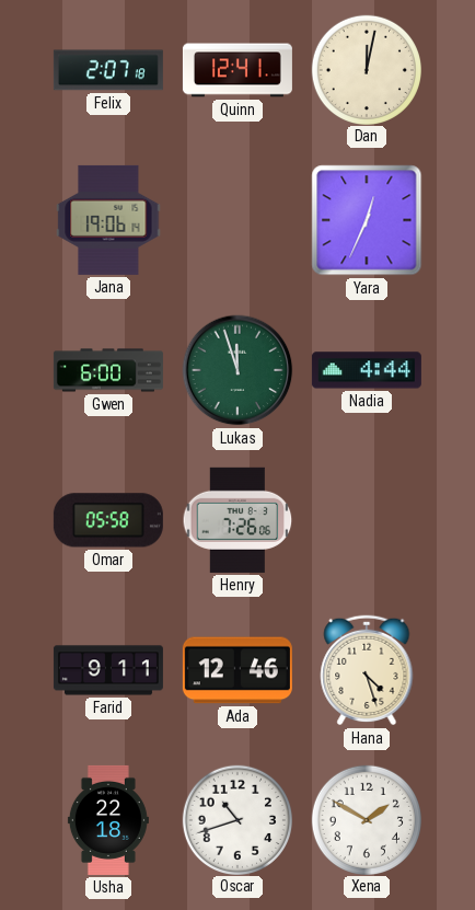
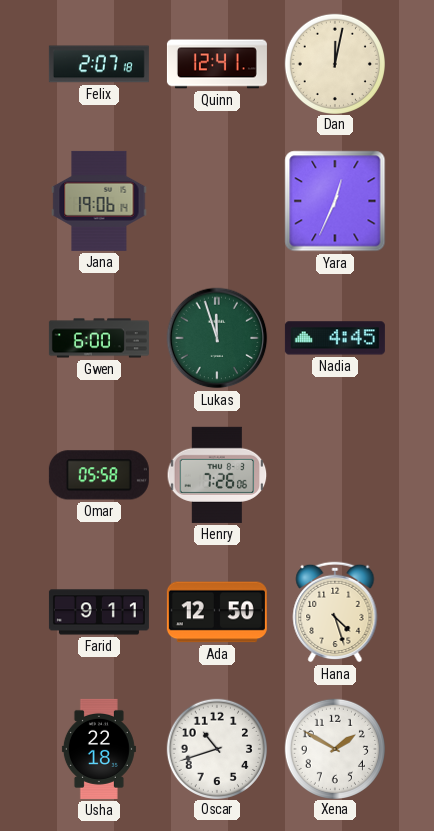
Nadia: 4:44 -> 4:45 (335, 338)
Ada: 12:46 -> 12:50 (217, 612)
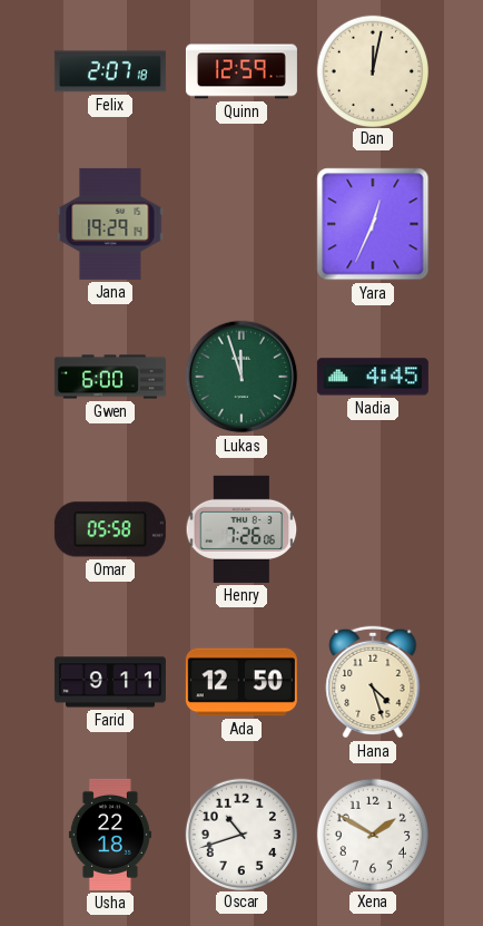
Quinn: 12:41 -> 12:59 (241, 71)
Jana: 19:06 -> 19:29 (110, 224)
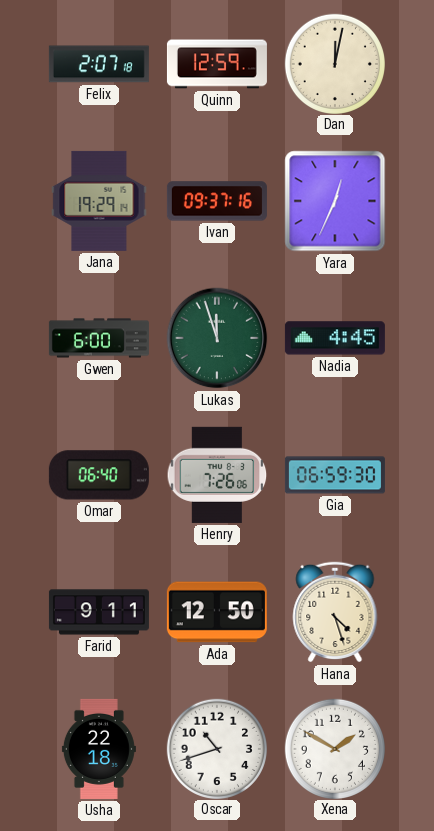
Ivan: none -> 09:37 (217, 201)
Omar: 05:58 -> 06:40 (99, 475)
Gia: none -> 06:59 (335, 475)
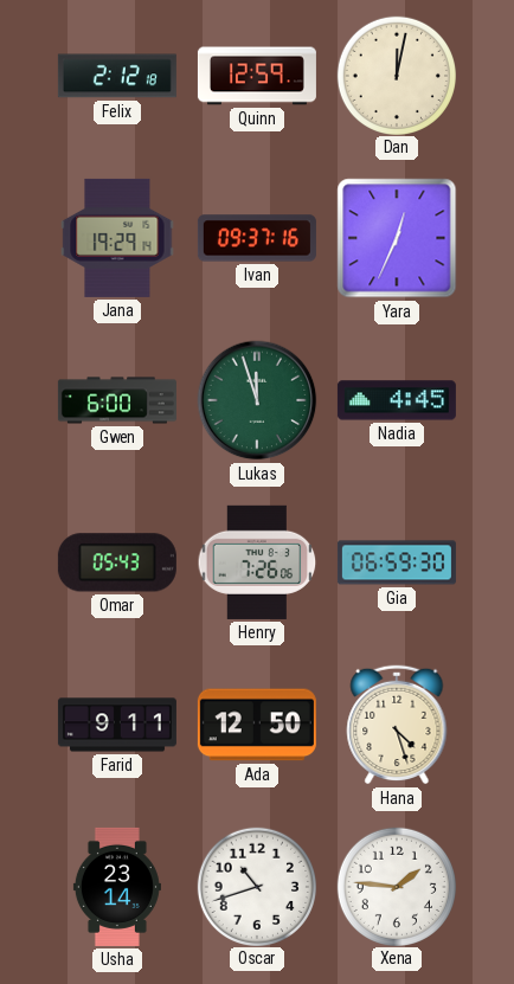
Felix: 2:07 -> 2:12 (117, 76)
Omar: 06:40 -> 05:43 (117, 562)
Usha: 22:18 -> 23:14 (117, 887)
Xena: 1:50 -> 1:46 (396, 886)
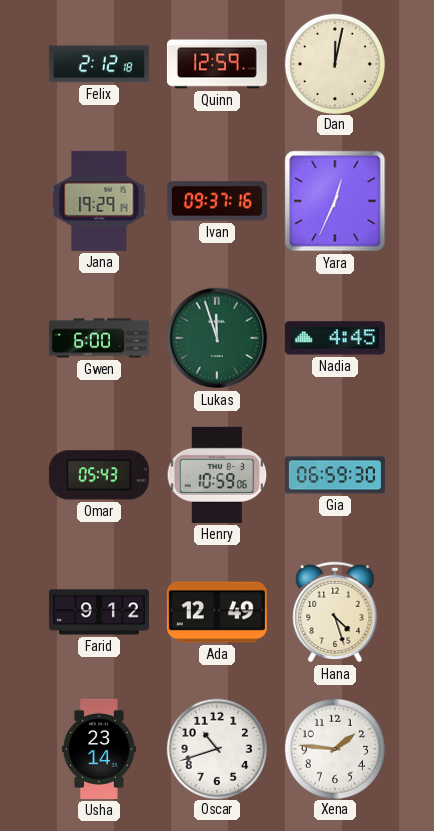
Henry: 7:26 -> 10:59 (217, 475)
Farid: 9:11 -> 9:12 (99, 612)
Ada: 12:50 -> 12:49 (217, 612)
